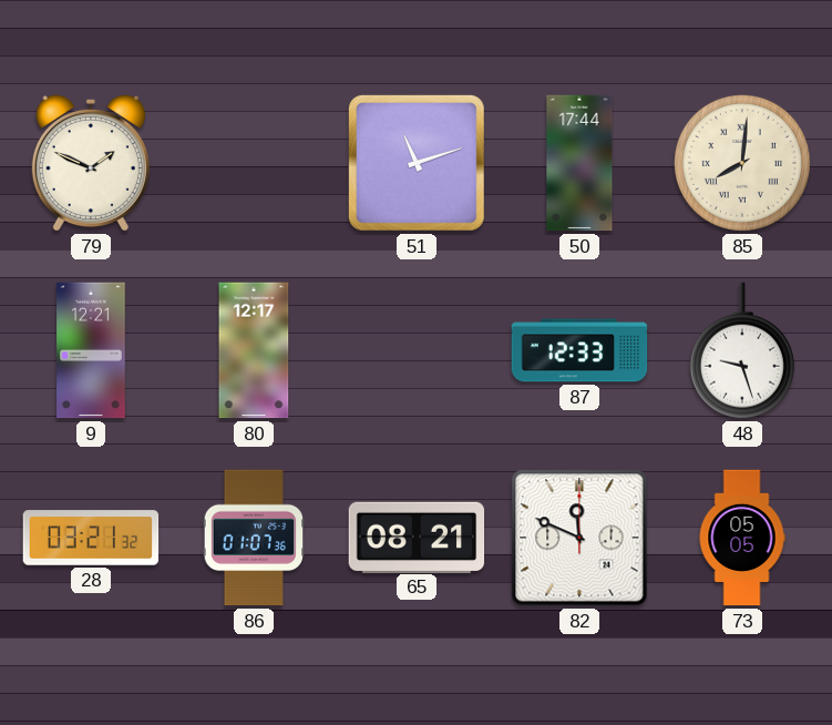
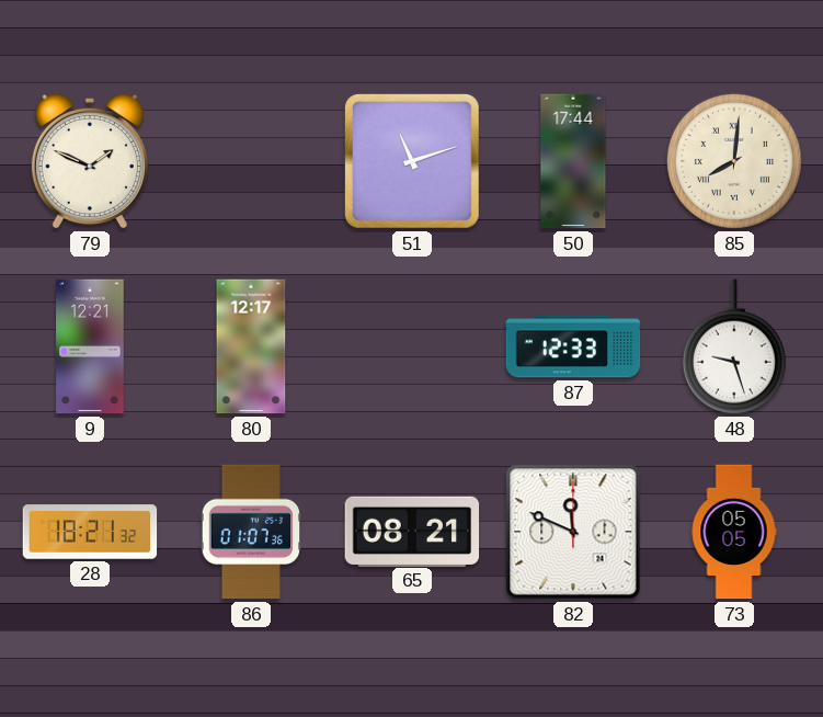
28: 03:21 -> 18:21 (90, 532)
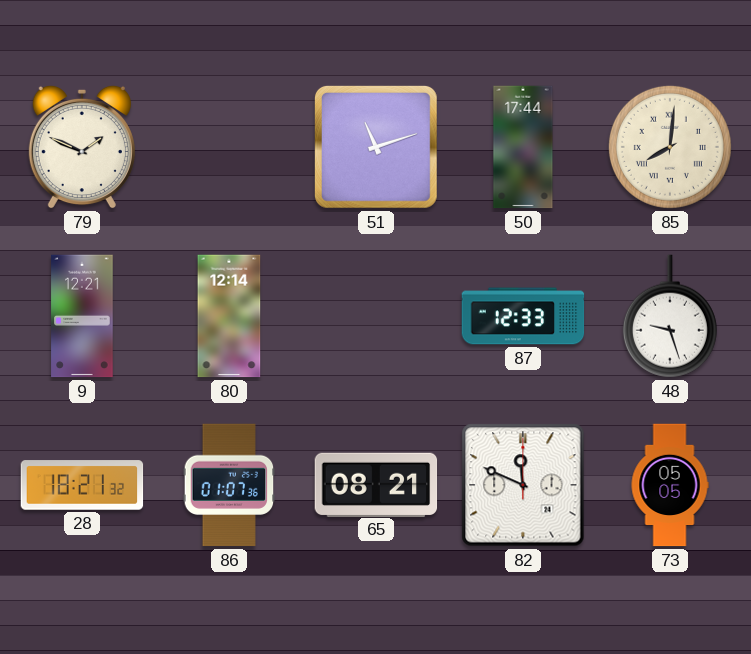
80: 12:17 -> 12:14 (229, 316)
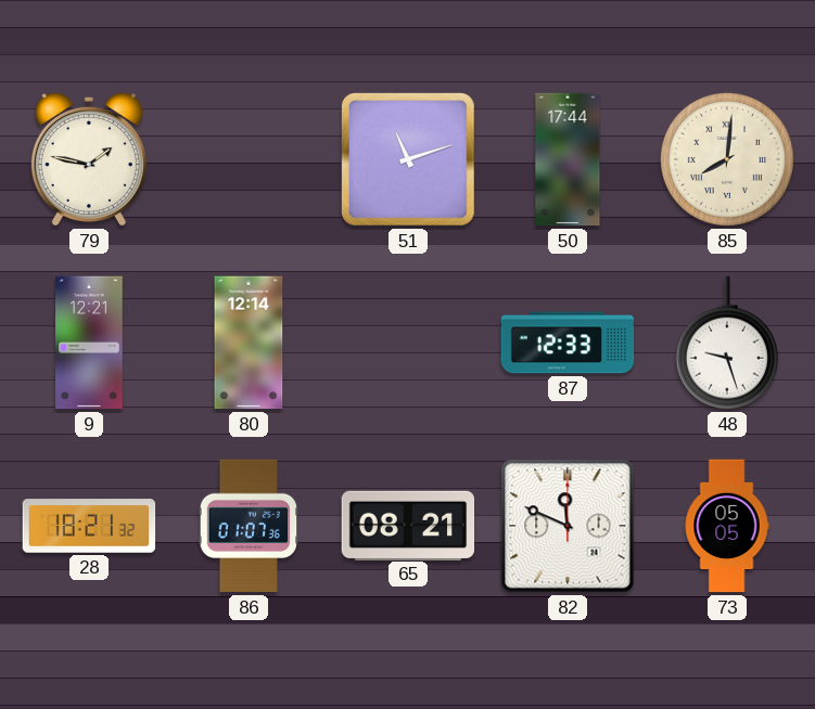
79: 1:49 -> 1:47 (89, 159)
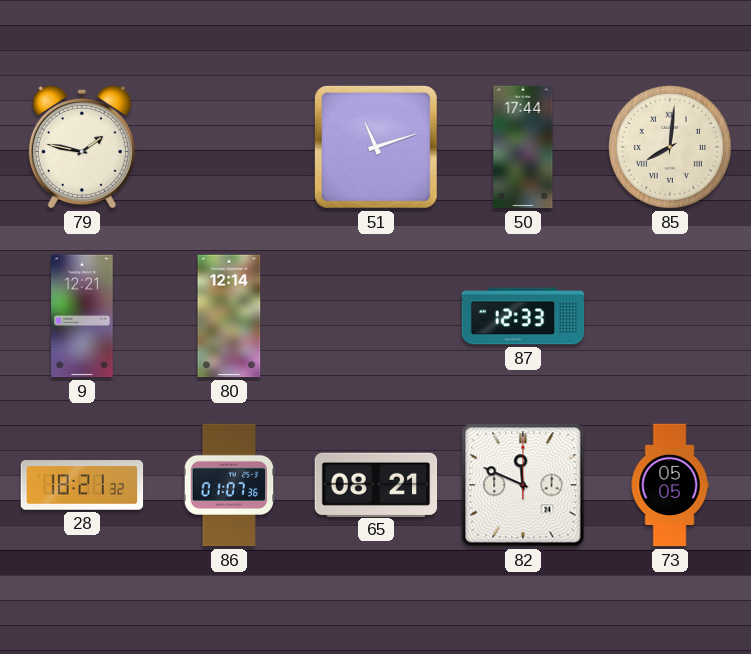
48: 9:27 -> none (727, 343)
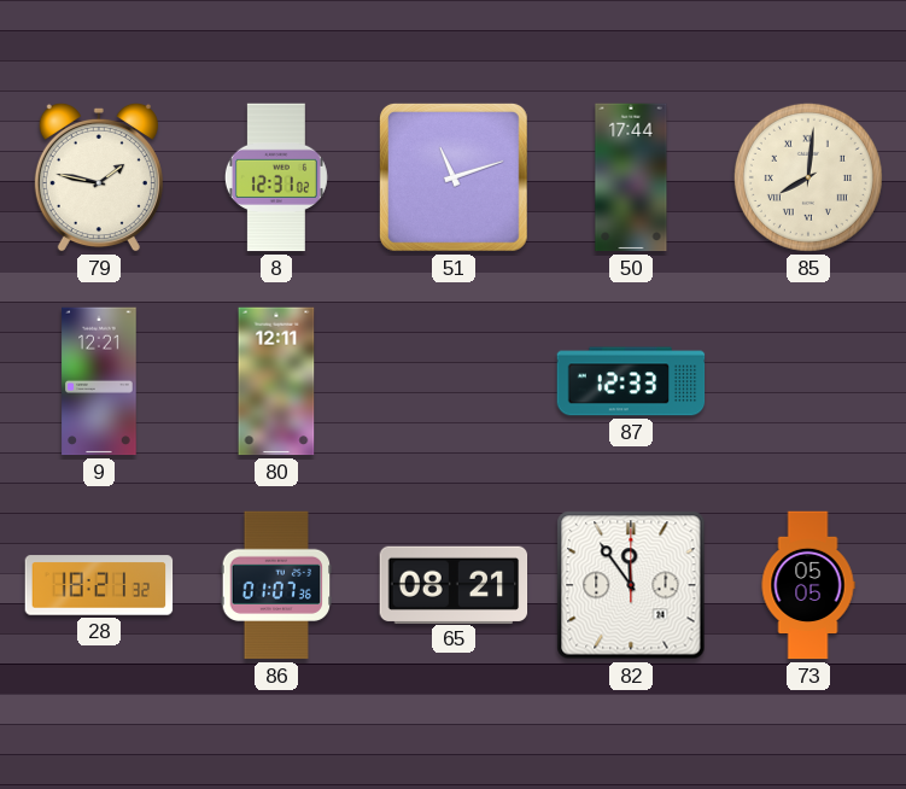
8: none -> 12:31 (276, 177)
80: 12:14 -> 12:11 (276, 381)
82: 11:49 -> 11:54 (631, 585)
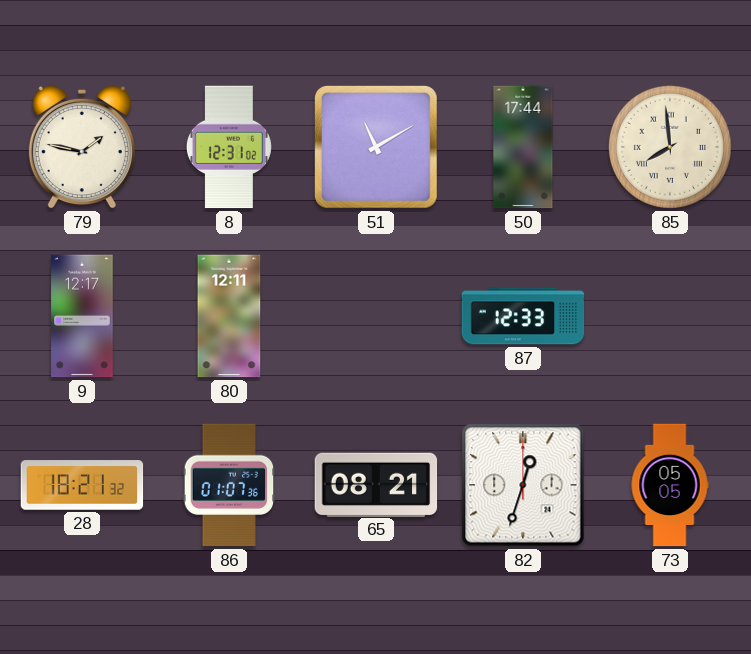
51: 11:12 -> 11:10 (376, 147)
85: 8:01 -> 7:59 (670, 147)
9: 12:21 -> 12:17 (82, 316)
82: 11:54 -> 12:33 (523, 485)
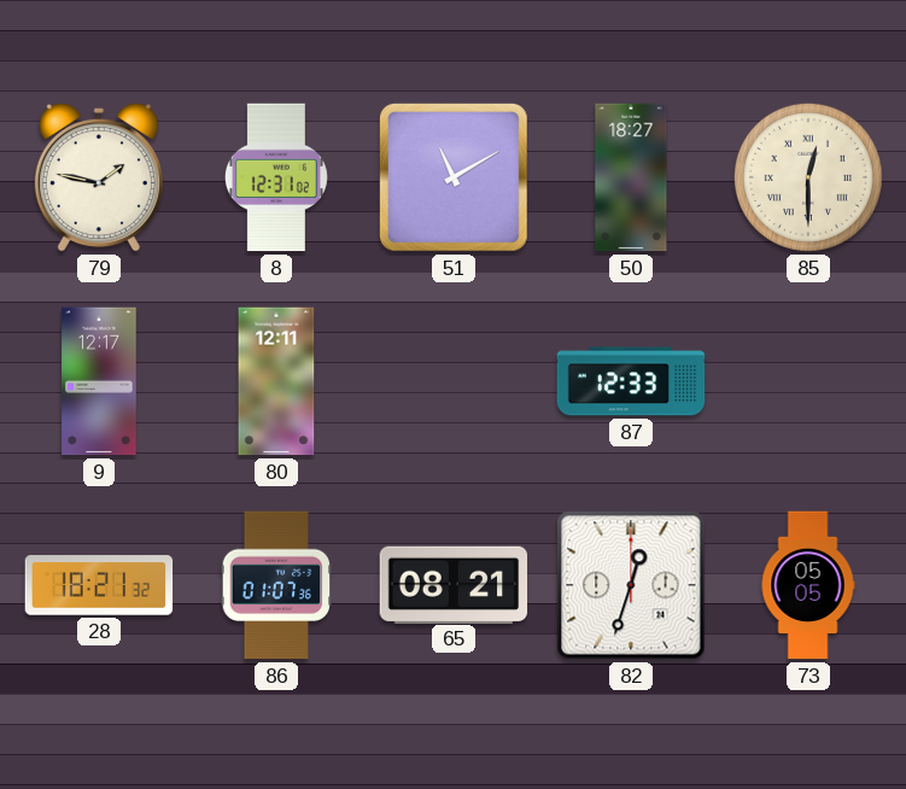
50: 17:44 -> 18:27 (631, 177)
85: 7:59 -> 12:30 (808, 177)
